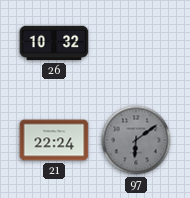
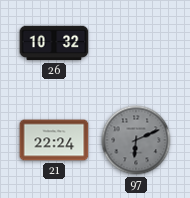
97: 6:09 -> 6:11 (136, 140)
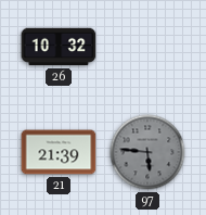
21: 22:24 -> 21:39 (59, 152)
97: 6:11 -> 5:46 (147, 152)
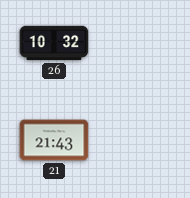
21: 21:39 -> 21:43 (54, 140)
97: 5:46 -> none (147, 152)
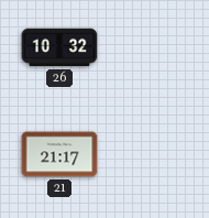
21: 21:43 -> 21:17 (59, 154)
